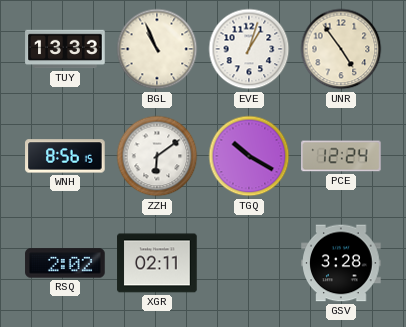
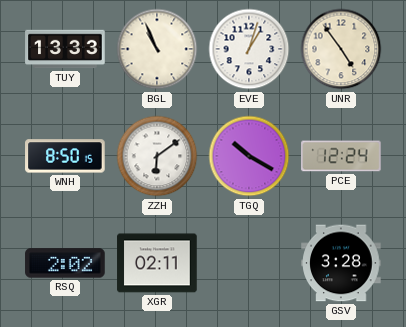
WNH: 8:56 -> 8:50 (65, 156)
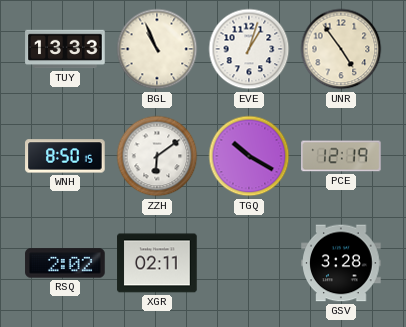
PCE: 12:24 -> 12:19 (341, 156)
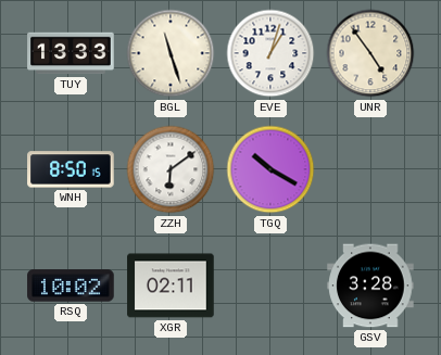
BGL: 10:56 -> 11:27 (171, 53)
PCE: 12:19 -> none (341, 156)
RSQ: 2:02 -> 10:02 (71, 286)
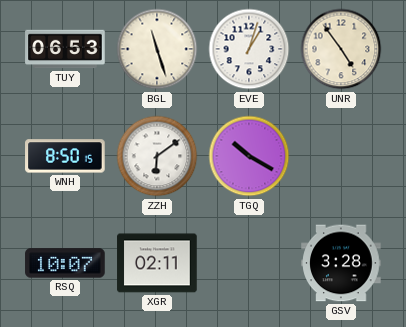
TUY: 13:33 -> 06:53 (65, 49)
RSQ: 10:02 -> 10:07 (65, 263)
